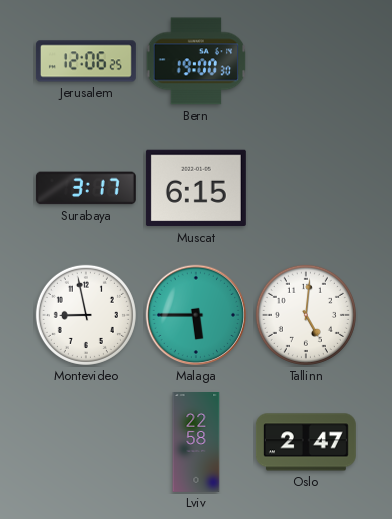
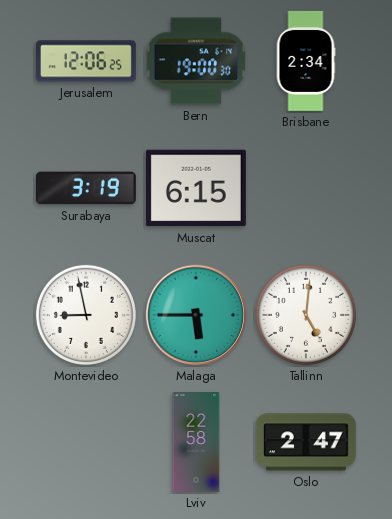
Brisbane: none -> 2:34 (306, 61)
Surabaya: 3:17 -> 3:19 (86, 188)
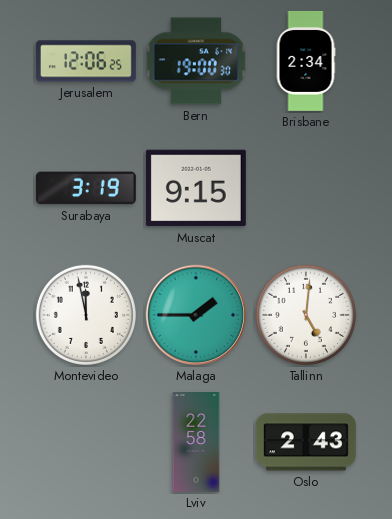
Muscat: 6:15 -> 9:15 (196, 188)
Montevideo: 8:58 -> 11:58 (86, 315)
Malaga: 5:45 -> 1:45 (196, 315)
Oslo: 2:47 -> 2:43 (306, 442)
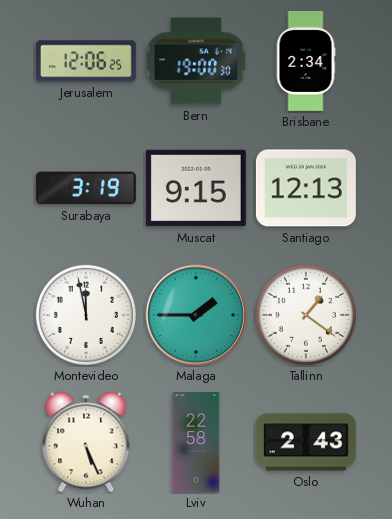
Santiago: none -> 12:13 (306, 188)
Tallinn: 5:01 -> 1:21 (306, 315)
Wuhan: none -> 5:26 (86, 442)
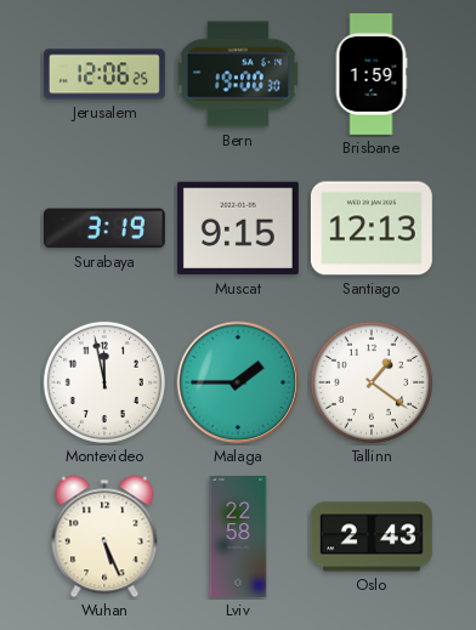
Brisbane: 2:34 -> 1:59 (372, 74)
